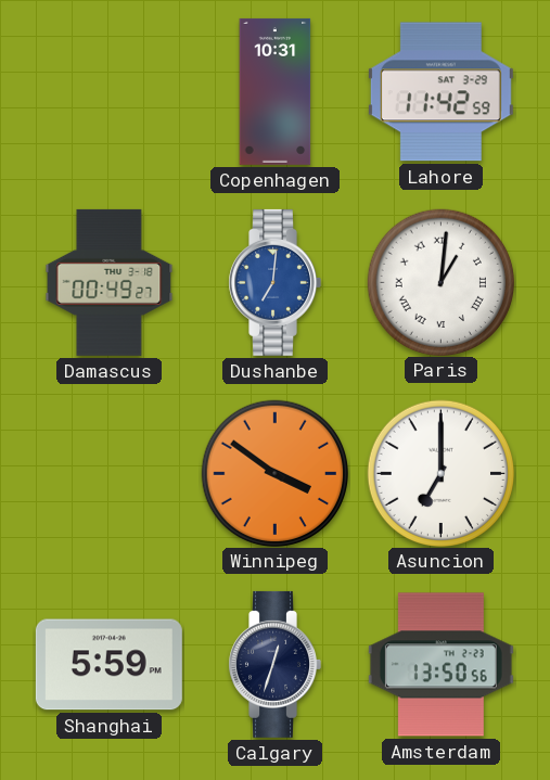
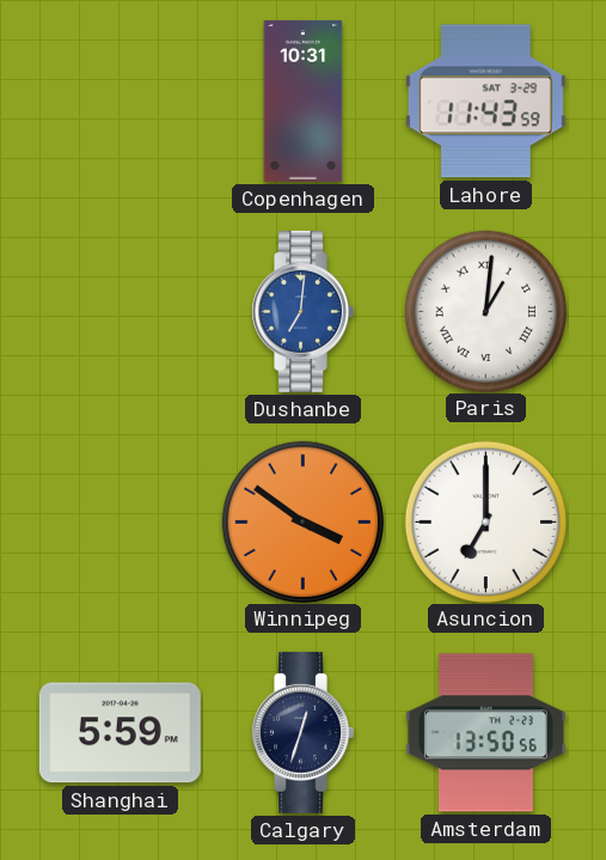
Lahore: 11:42 -> 11:43 (485, 102)
Damascus: 00:49 -> none (110, 282)
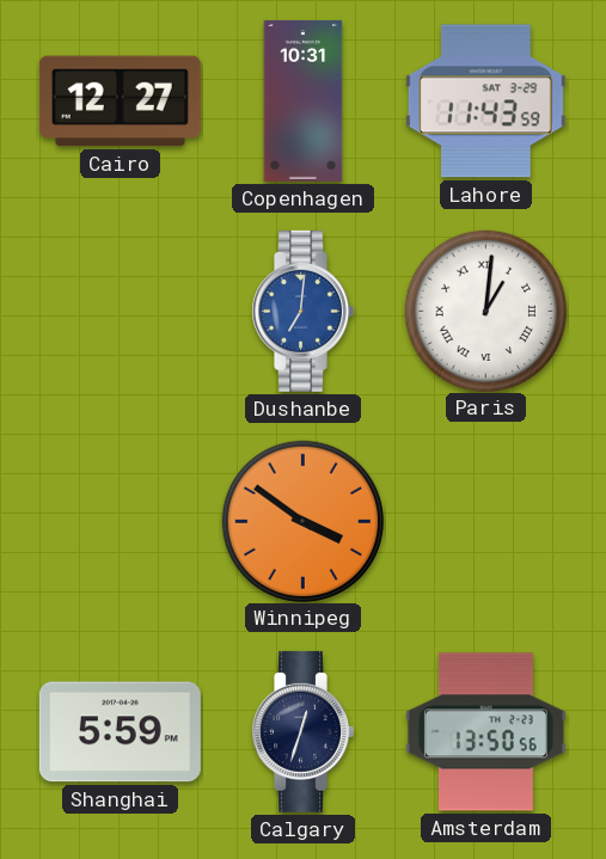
Cairo: none -> 12:27 (120, 102)
Asuncion: 7:00 -> none (485, 522)
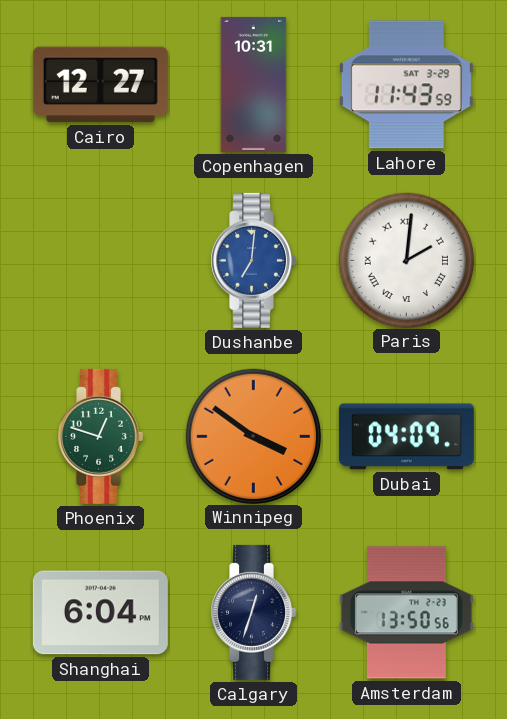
Paris: 1:01 -> 2:01 (406, 260)
Phoenix: none -> 12:48 (100, 436)
Dubai: none -> 04:09 (406, 437)
Shanghai: 5:59 -> 6:04 (100, 613)
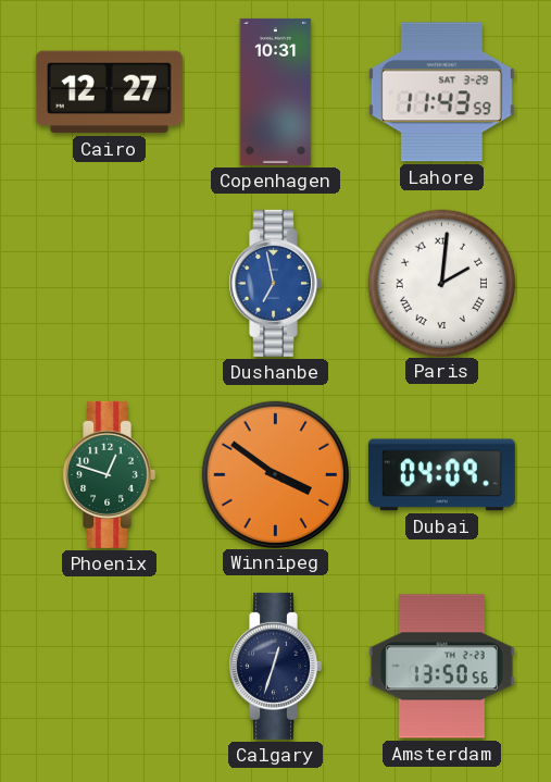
Dushanbe: 7:01 -> 6:58 (275, 283)
Shanghai: 6:04 -> none (100, 613)
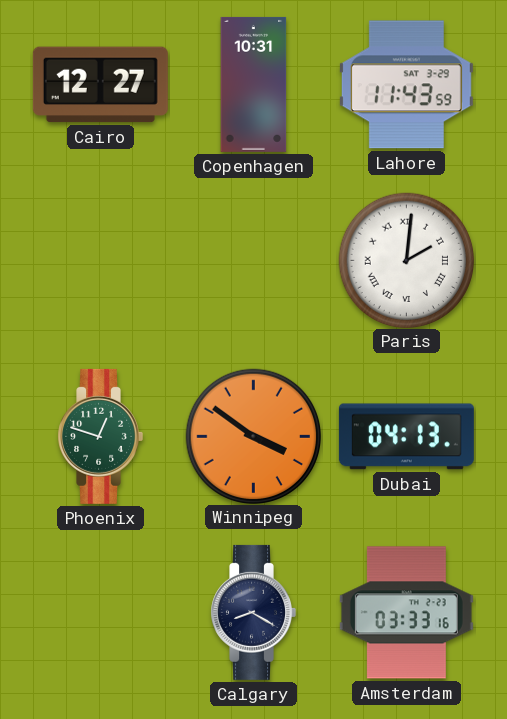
Dushanbe: 6:58 -> none (275, 283)
Dubai: 04:09 -> 04:13 (406, 437)
Calgary: 12:33 -> 8:20 (253, 612)
Amsterdam: 13:50 -> 03:33 (406, 613)
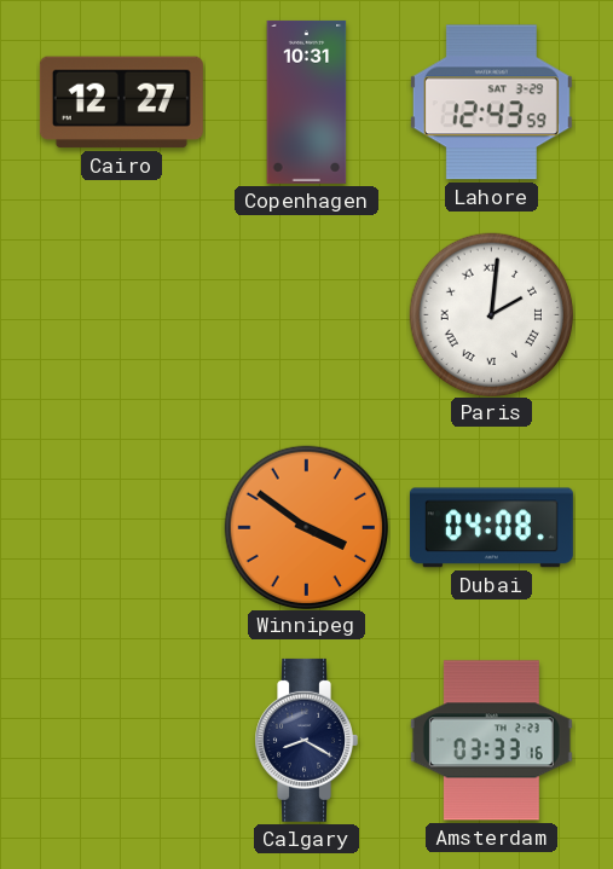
Lahore: 11:43 -> 12:43 (491, 103)
Phoenix: 12:48 -> none (100, 436)
Dubai: 04:13 -> 04:08 (491, 528)
